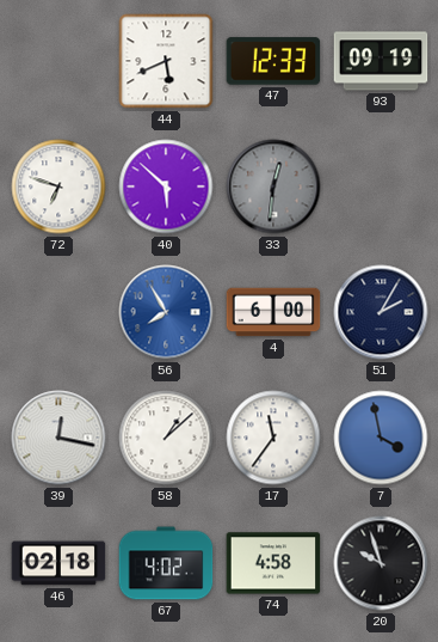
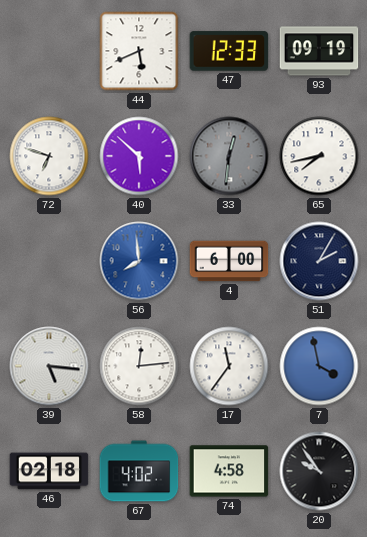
65: none -> 7:43 (319, 156)
56: 7:55 -> 7:59 (139, 261)
39: 12:17 -> 5:16 (49, 366)
58: 1:08 -> 12:14 (139, 366)
20: 9:57 -> 9:54 (319, 471)
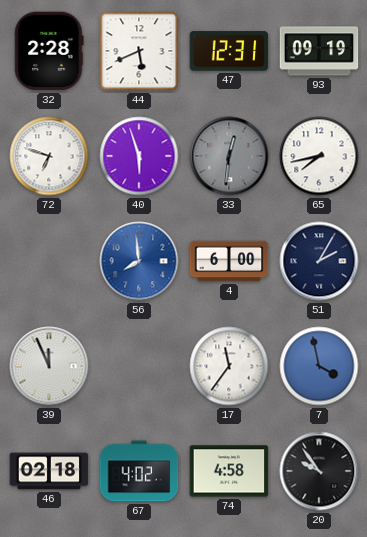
32: none -> 2:28 (49, 51)
47: 12:33 -> 12:31 (229, 51)
40: 5:52 -> 5:57 (139, 156)
39: 5:16 -> 11:56 (49, 366)
58: 12:14 -> none (139, 366)
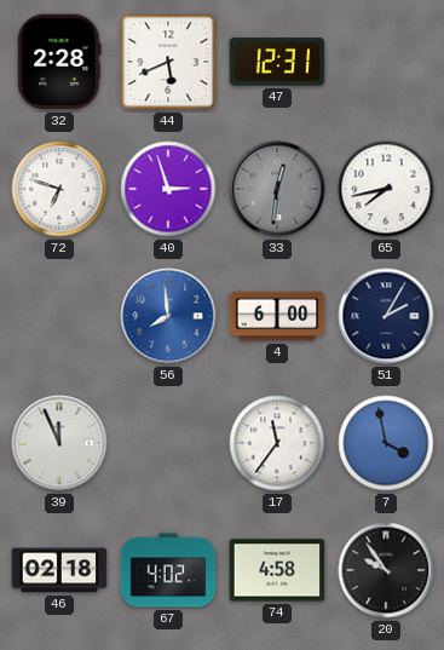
93: 09:19 -> none (319, 51)
40: 5:57 -> 2:57 (168, 189)
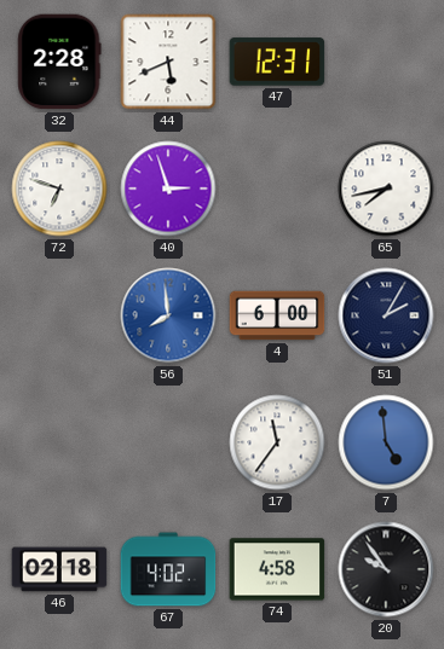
33: 12:31 -> none (277, 189)
39: 11:56 -> none (59, 443)
7: 3:58 -> 4:59 (386, 442)
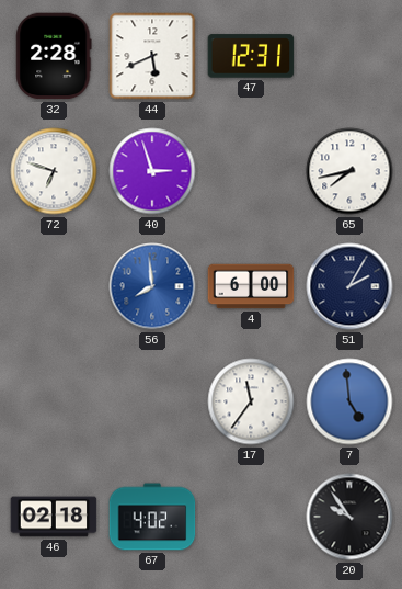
74: 4:58 -> none (277, 569)
